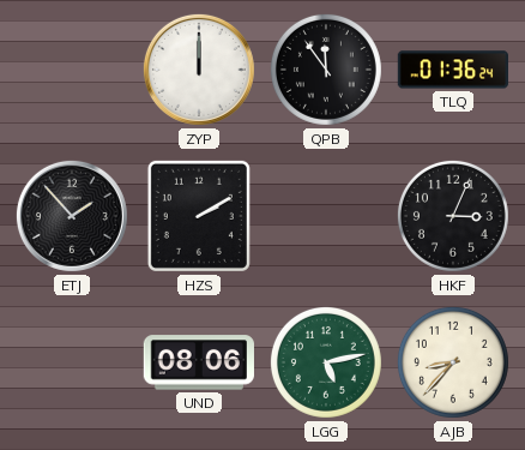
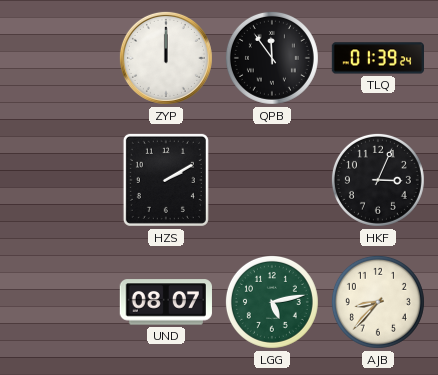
TLQ: 01:36 -> 01:39 (377, 58)
ETJ: 1:53 -> none (72, 216)
UND: 08:06 -> 08:07 (166, 302)
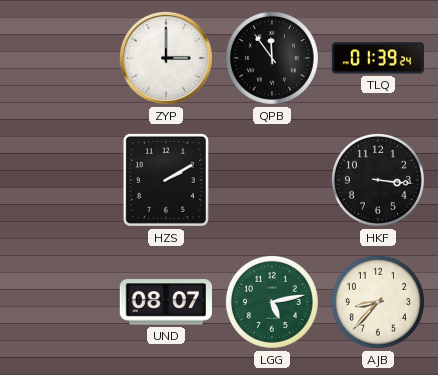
ZYP: 12:00 -> 3:00 (166, 58)
HKF: 3:04 -> 3:16 (378, 180)
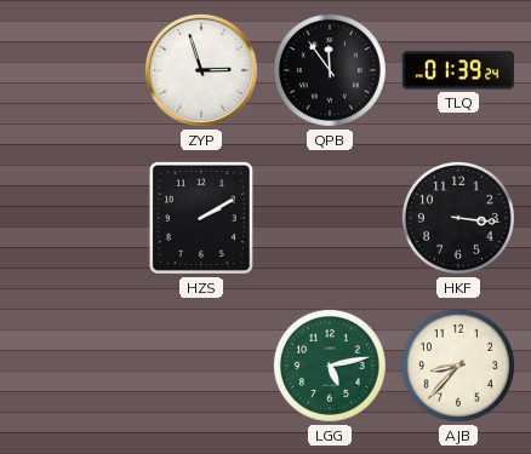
ZYP: 3:00 -> 2:57 (201, 70)
UND: 08:07 -> none (166, 302)
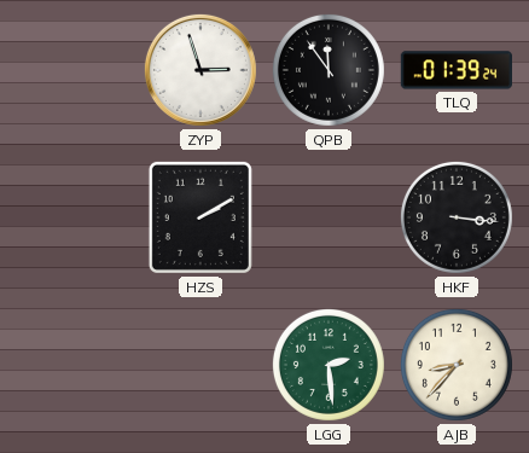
LGG: 5:13 -> 2:29 (329, 365)
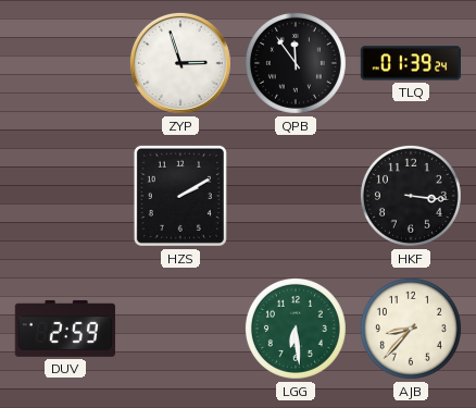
DUV: none -> 2:59 (64, 329)
LGG: 2:29 -> 6:29 (296, 329)
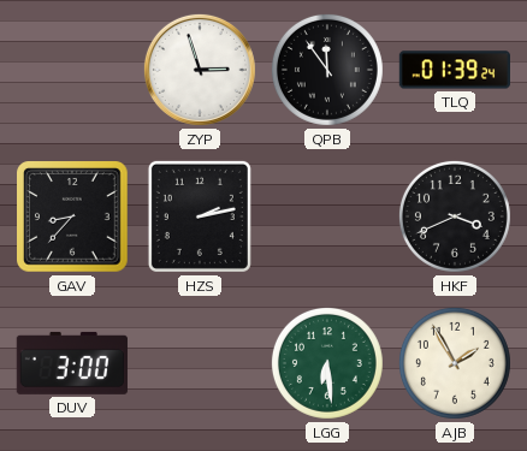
GAV: none -> 8:37 (73, 218)
HZS: 2:10 -> 2:13 (200, 216)
HKF: 3:16 -> 3:41 (455, 216)
DUV: 2:59 -> 3:00 (71, 363)
AJB: 8:37 -> 1:55 (455, 363)
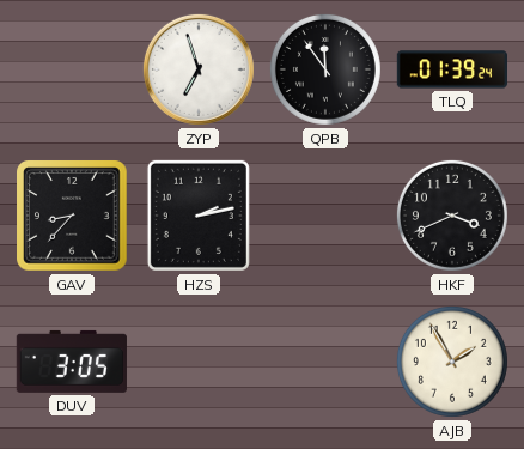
ZYP: 2:57 -> 6:57 (199, 69)
DUV: 3:00 -> 3:05 (71, 362)
LGG: 6:29 -> none (327, 363)
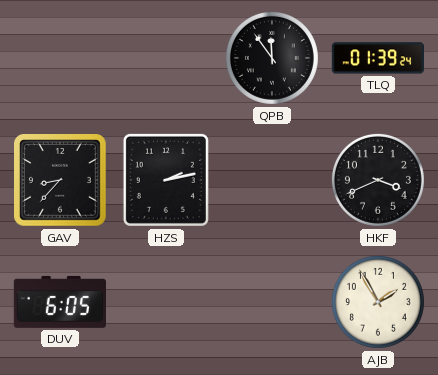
ZYP: 6:57 -> none (199, 69)
DUV: 3:05 -> 6:05 (59, 302)
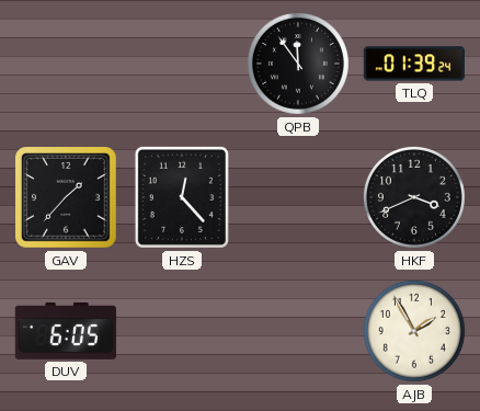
GAV: 8:37 -> 1:37 (67, 198)
HZS: 2:13 -> 12:23 (182, 197)
